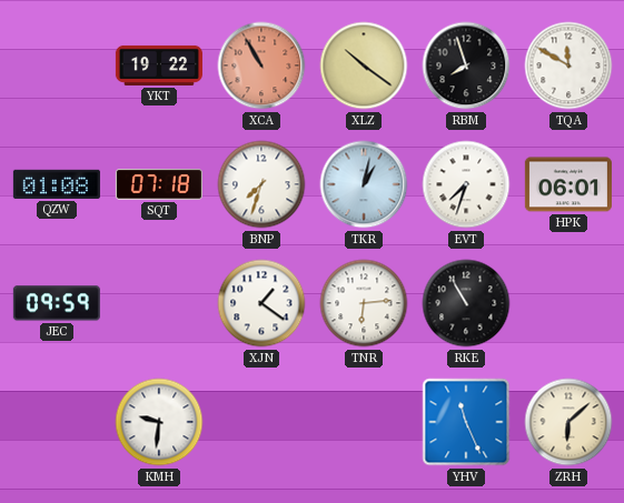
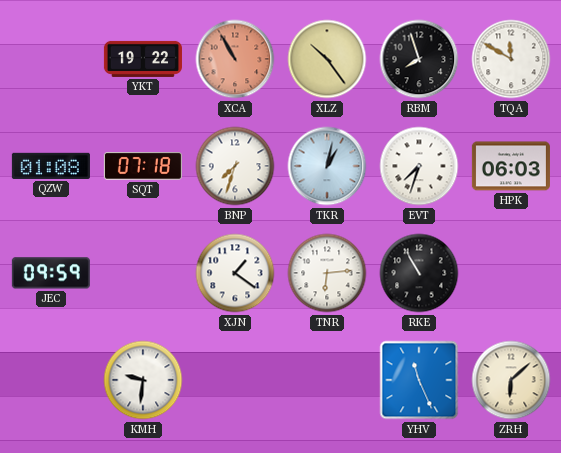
XLZ: 10:21 -> 10:24 (327, 59)
HPK: 06:01 -> 06:03 (511, 166)
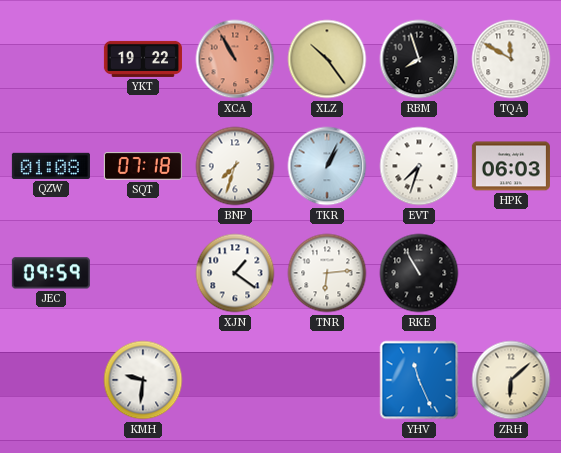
TKR: 1:02 -> 1:04 (327, 166)
